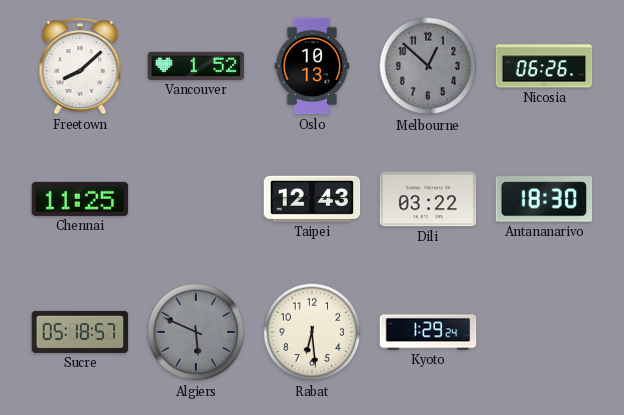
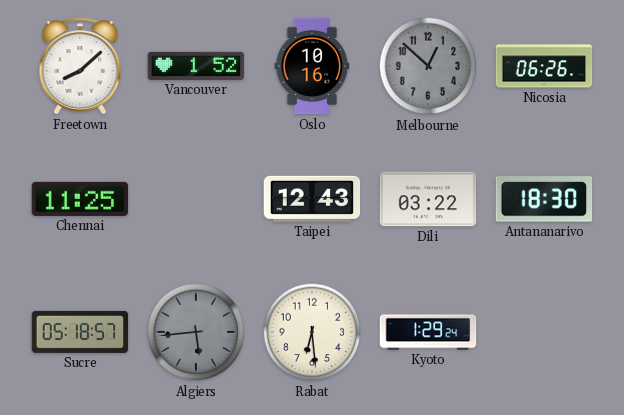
Oslo: 10:13 -> 10:16 (312, 66)
Algiers: 5:49 -> 5:44 (196, 332)
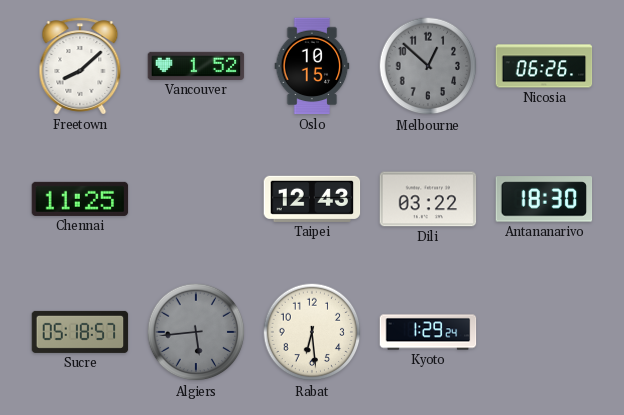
Oslo: 10:16 -> 10:15 (312, 66)
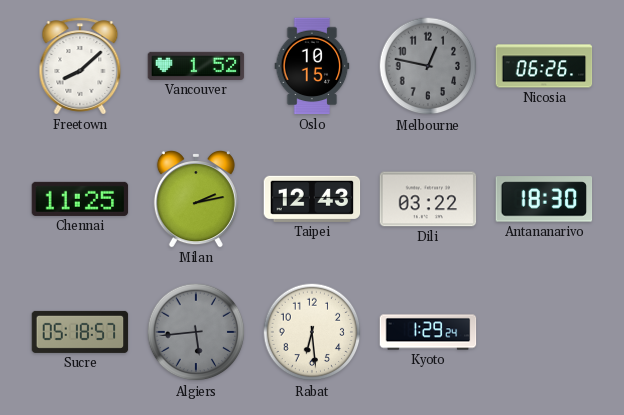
Melbourne: 12:52 -> 12:47 (428, 66)
Milan: none -> 2:13 (196, 200)
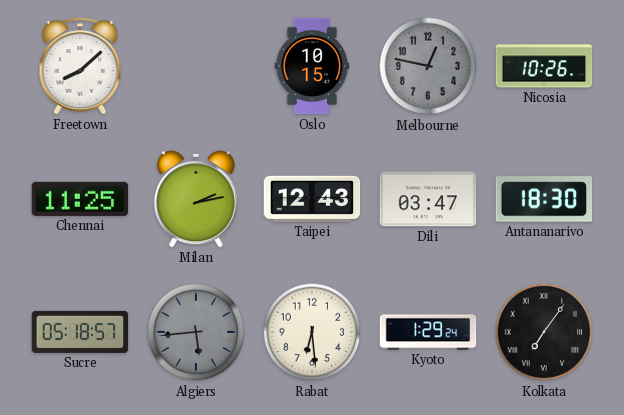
Vancouver: 1:52 -> none (196, 66)
Nicosia: 06:26 -> 10:26 (544, 66)
Dili: 03:22 -> 03:47 (428, 199)
Kolkata: none -> 7:06 (544, 332)
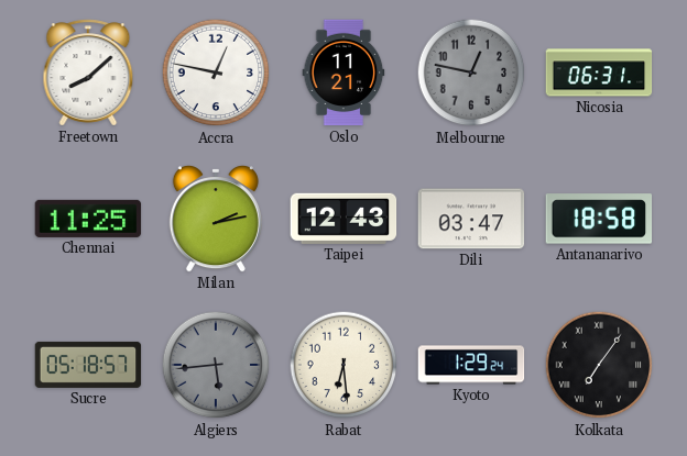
Accra: none -> 12:47 (216, 73)
Oslo: 10:15 -> 11:21 (343, 73)
Nicosia: 10:26 -> 06:31 (599, 73)
Antananarivo: 18:30 -> 18:58 (599, 219)
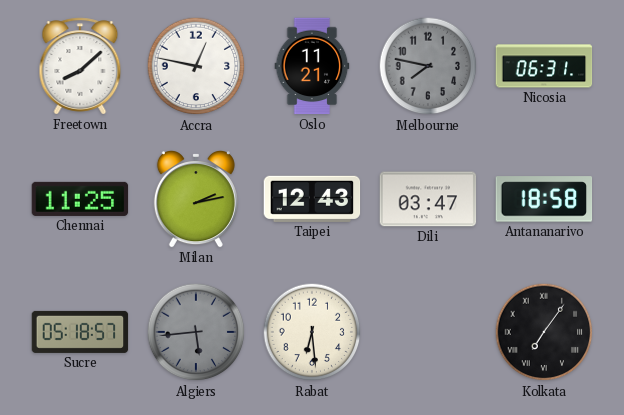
Melbourne: 12:47 -> 7:47 (428, 66)
Kyoto: 1:29 -> none (471, 365)
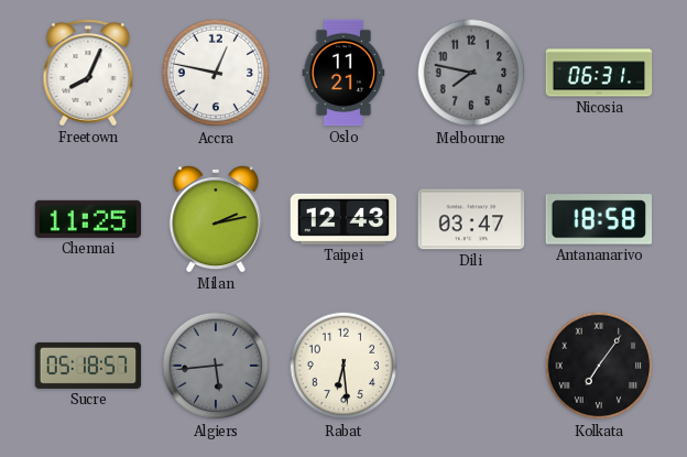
Freetown: 8:08 -> 8:04 (88, 73)
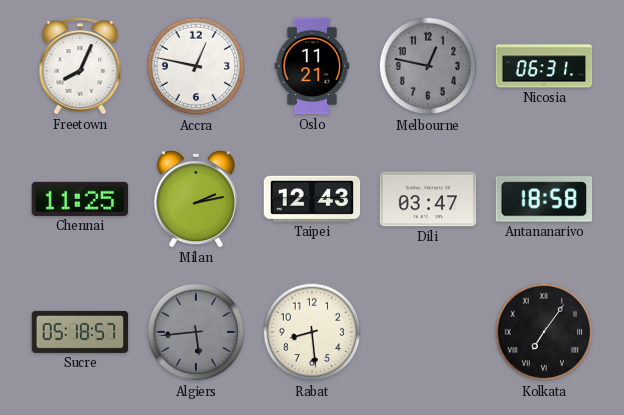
Melbourne: 7:47 -> 12:47 (428, 66)
Rabat: 6:29 -> 8:29 (312, 332)
